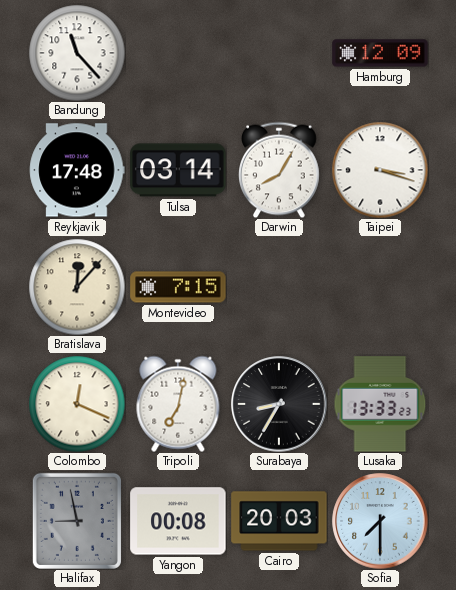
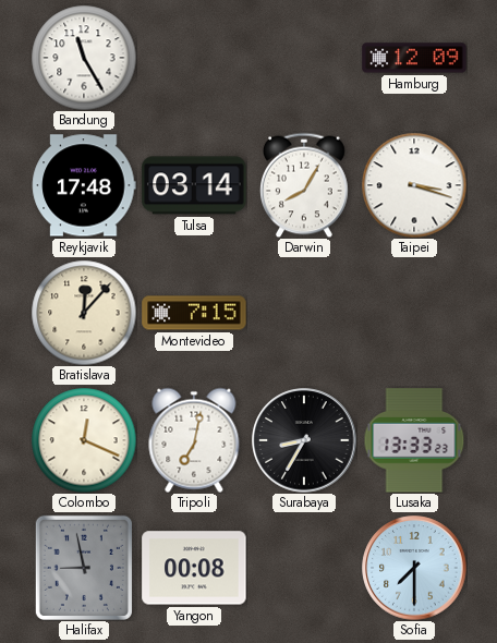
Bandung: 11:23 -> 11:25 (84, 58)
Cairo: 20:03 -> none (279, 521)
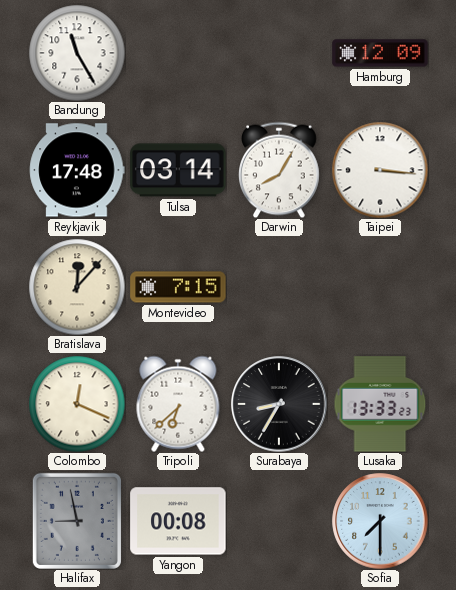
Taipei: 3:18 -> 3:16 (380, 170)
Tripoli: 7:02 -> 6:38 (178, 404)
